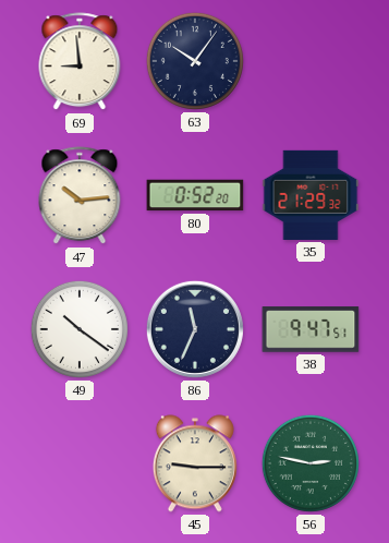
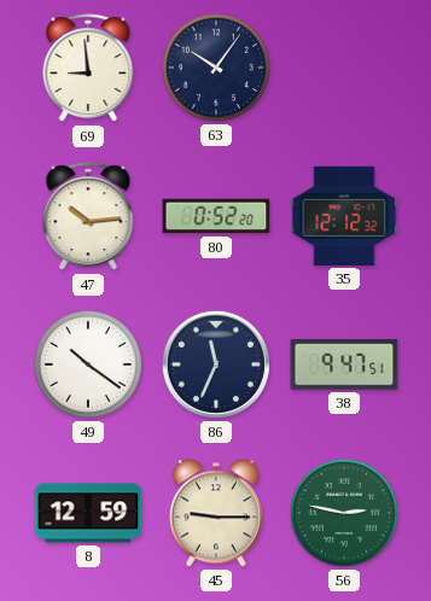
35: 21:29 -> 12:12 (344, 216)
8: none -> 12:59 (88, 513)
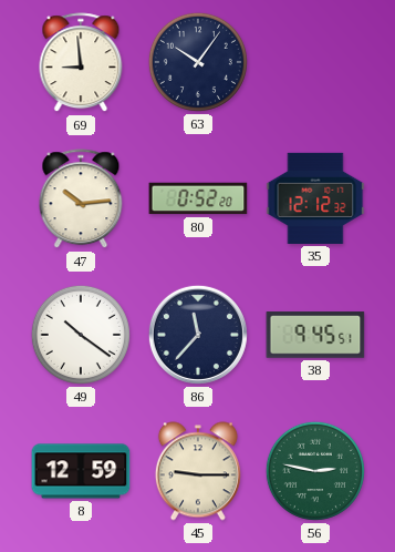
86: 11:34 -> 11:37 (198, 335)
38: 9:47 -> 9:45 (315, 335)
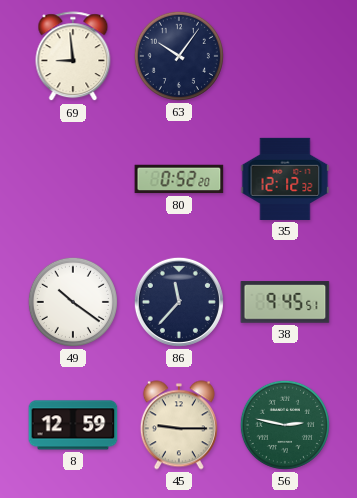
47: 10:14 -> none (81, 200)
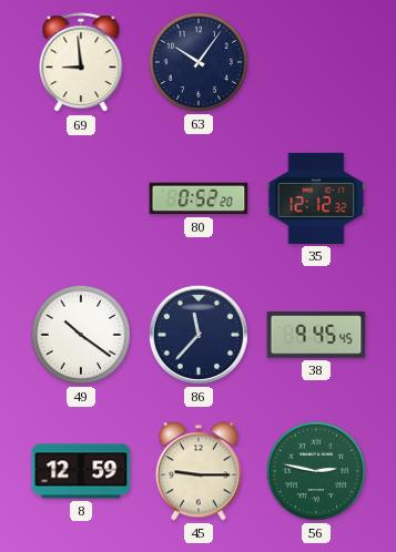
38: 9:45:51 -> 9:45:45 (316, 335)
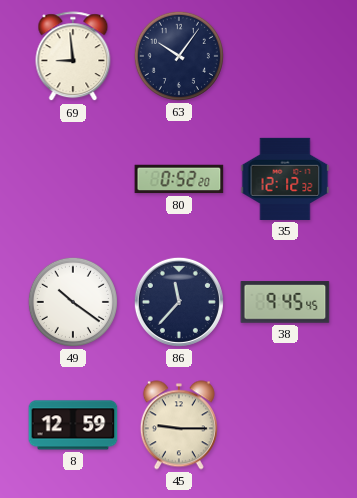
56: 2:47 -> none (316, 471)
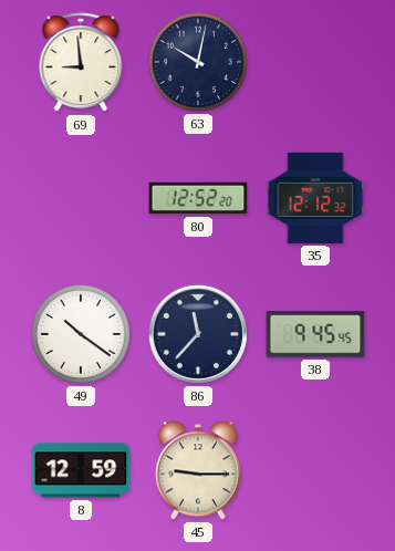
63: 10:06 -> 10:02 (198, 62)
80: 0:52 -> 12:52 (198, 198)
